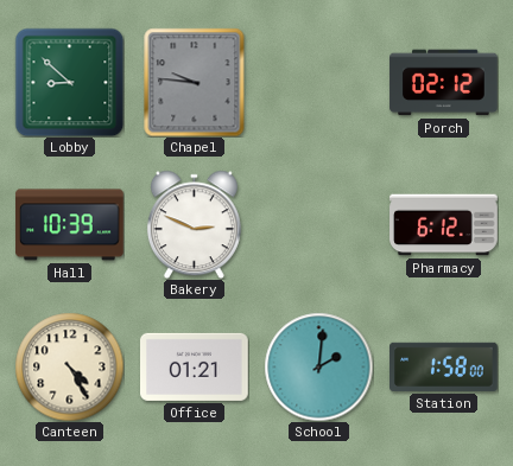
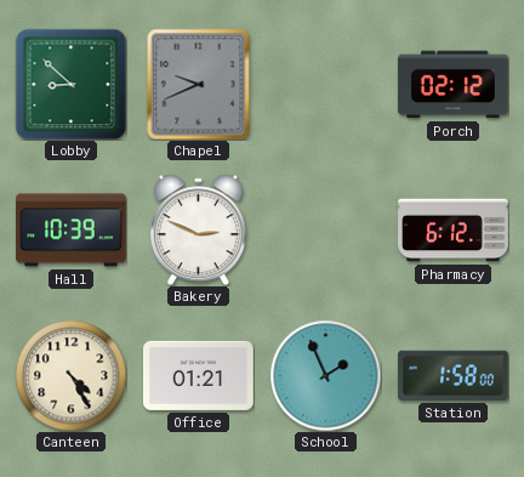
Chapel: 9:46 -> 9:41 (199, 84)
School: 2:01 -> 1:56 (325, 375)
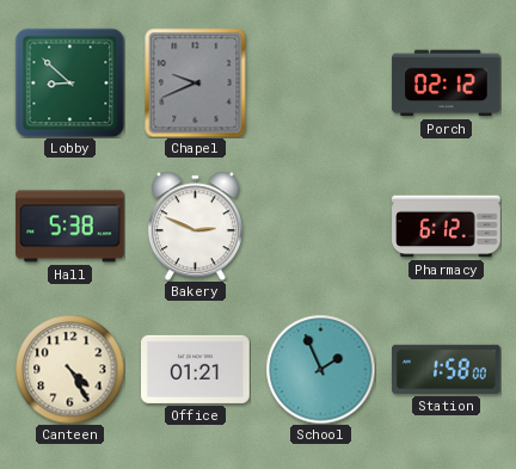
Hall: 10:39 -> 5:38 (70, 227)
